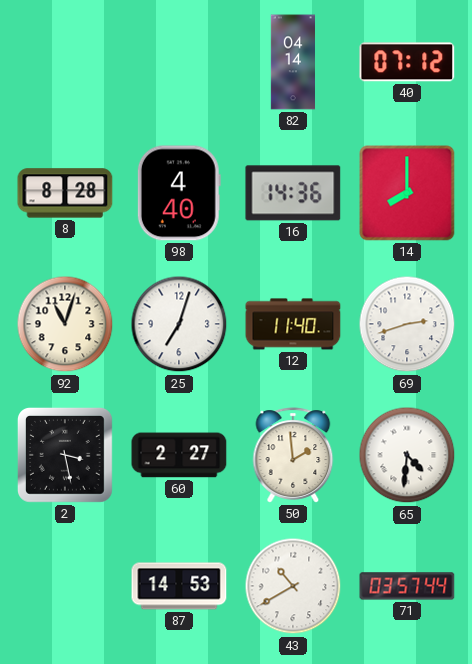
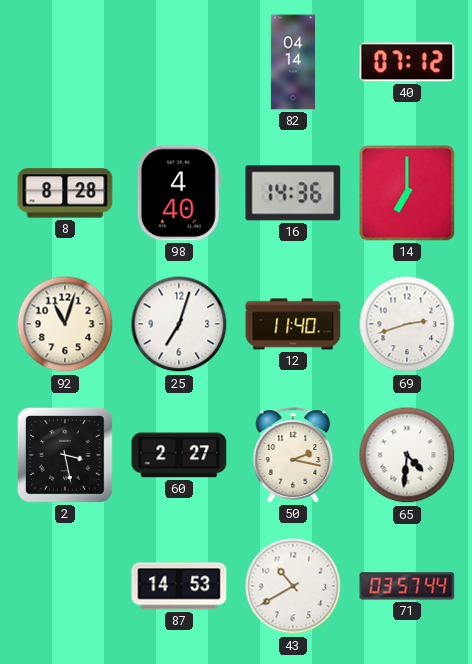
14: 8:00 -> 7:00 (407, 193)
50: 1:59 -> 2:17 (293, 455)
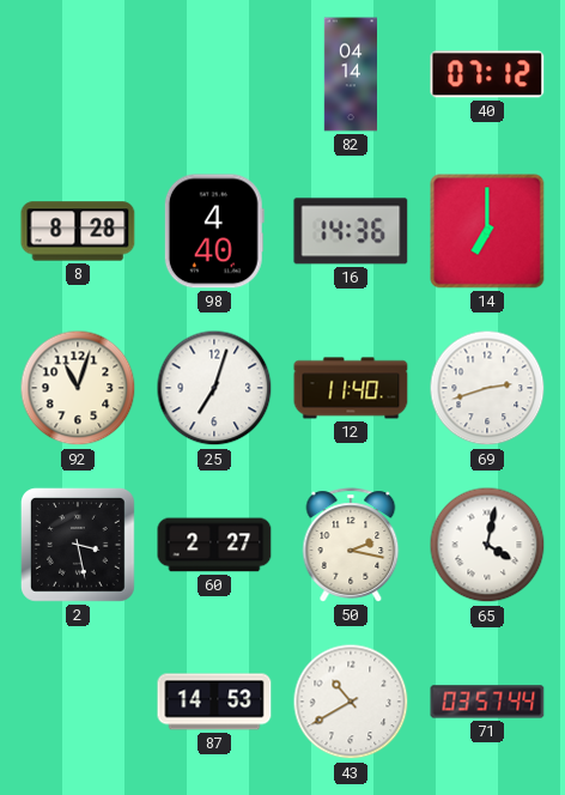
65: 4:31 -> 4:02 (487, 545)
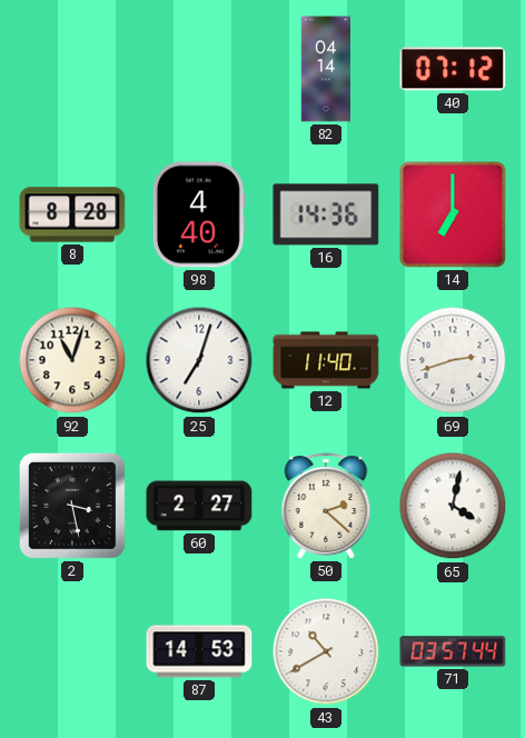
50: 2:17 -> 2:22 (326, 506)
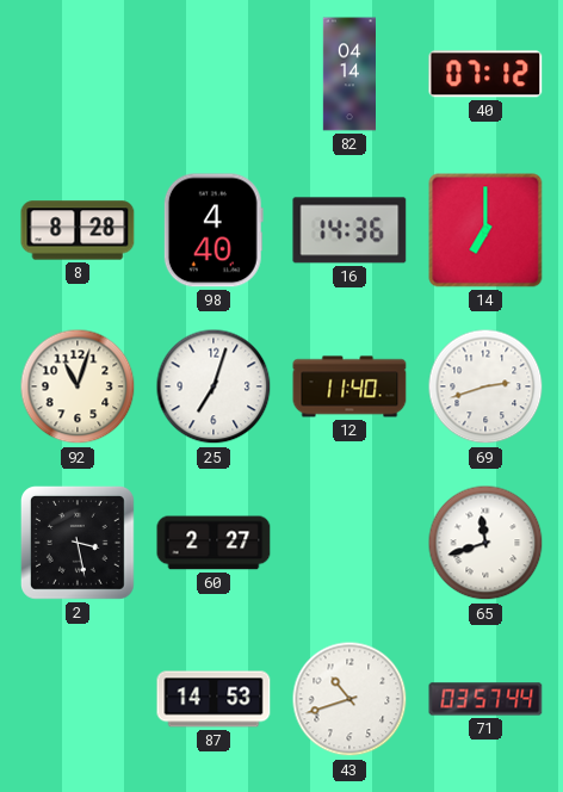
50: 2:22 -> none (326, 506)
65: 4:02 -> 11:42 (485, 543)
43: 10:40 -> 10:42 (349, 699)
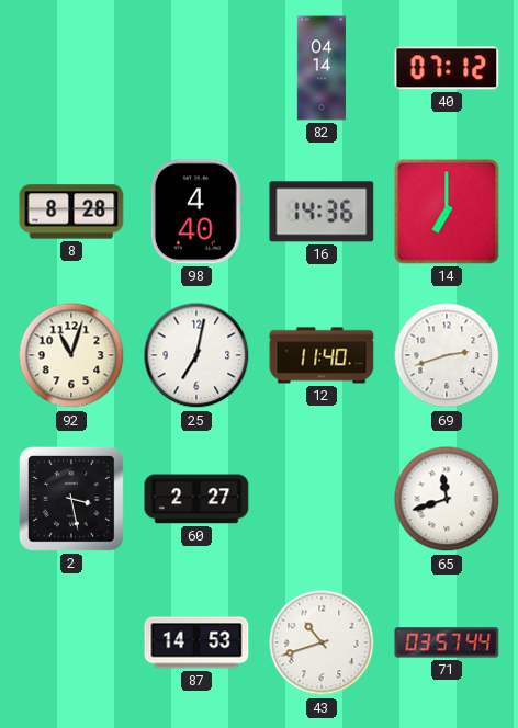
25: 7:03 -> 7:02 (196, 355)
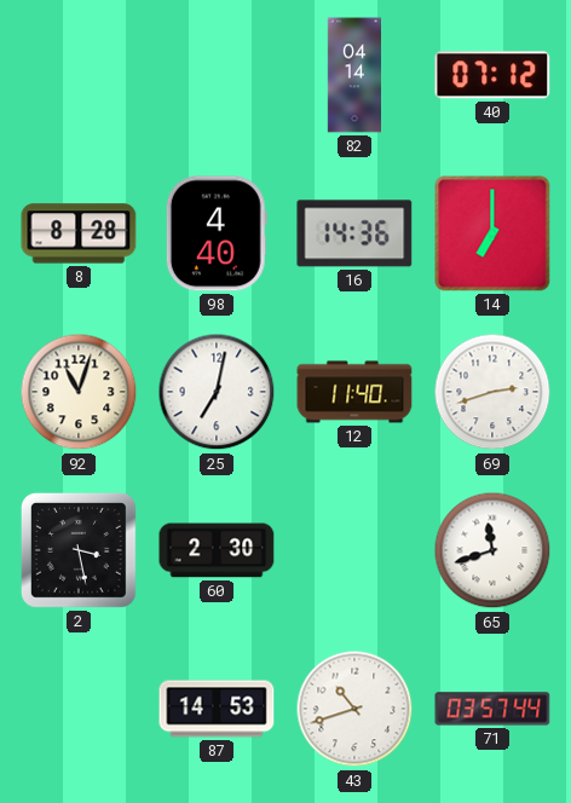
60: 2:27 -> 2:30 (217, 550)
